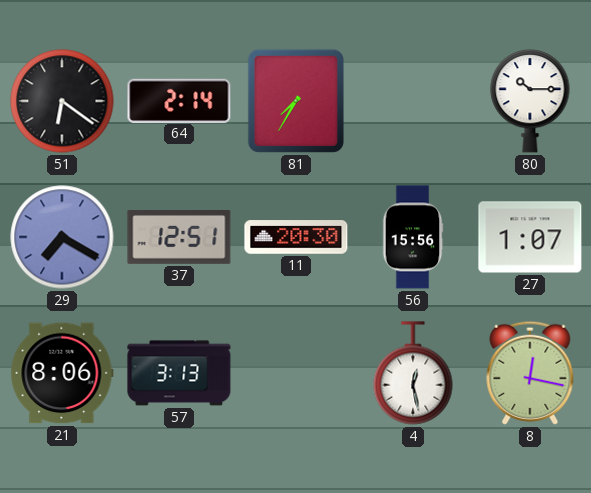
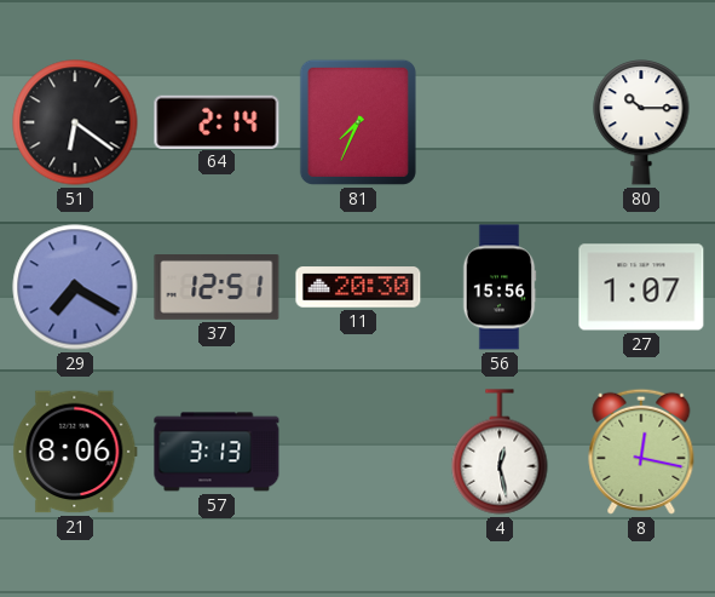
81: 7:35 -> 7:34 (358, 122)
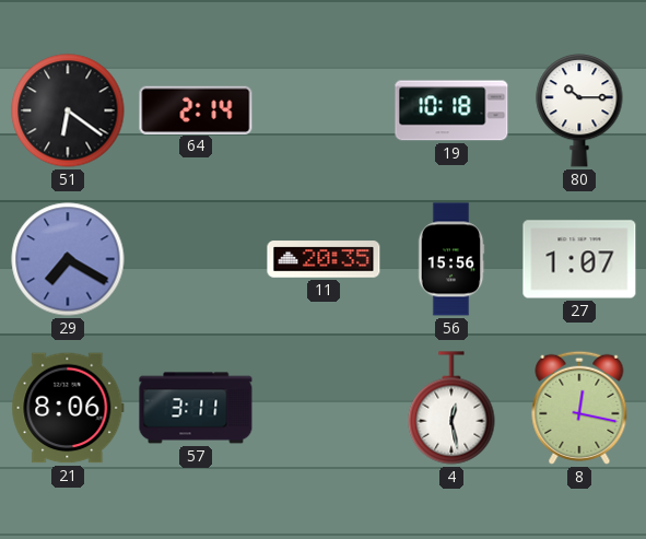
81: 7:34 -> none (358, 122)
19: none -> 10:18 (451, 110)
37: 12:51 -> none (217, 288)
11: 20:30 -> 20:35 (324, 259)
57: 3:13 -> 3:11 (196, 408)
